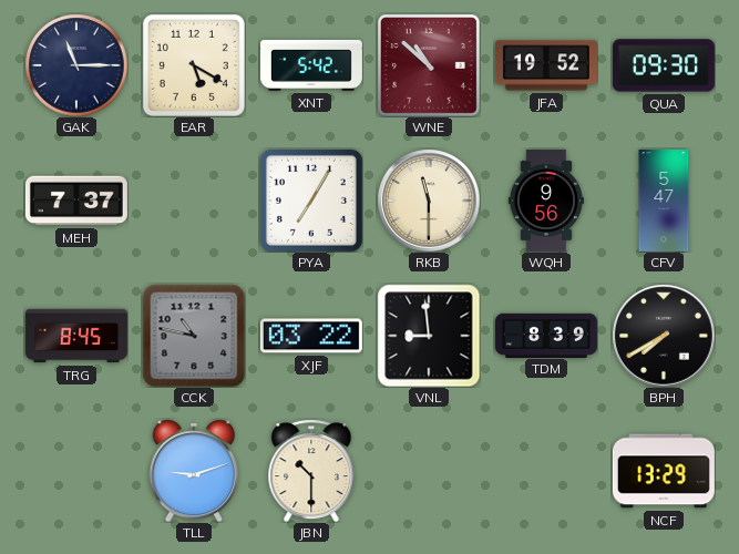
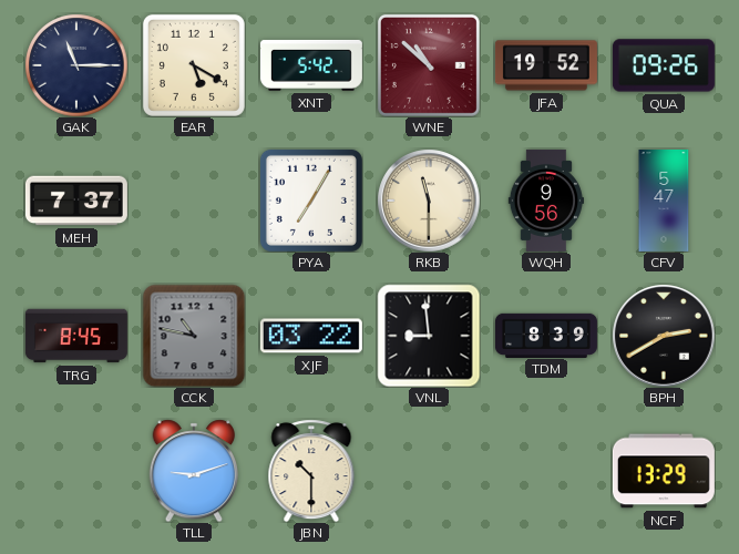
QUA: 09:30 -> 09:26 (664, 65)
BPH: 7:40 -> 2:40 (664, 336)
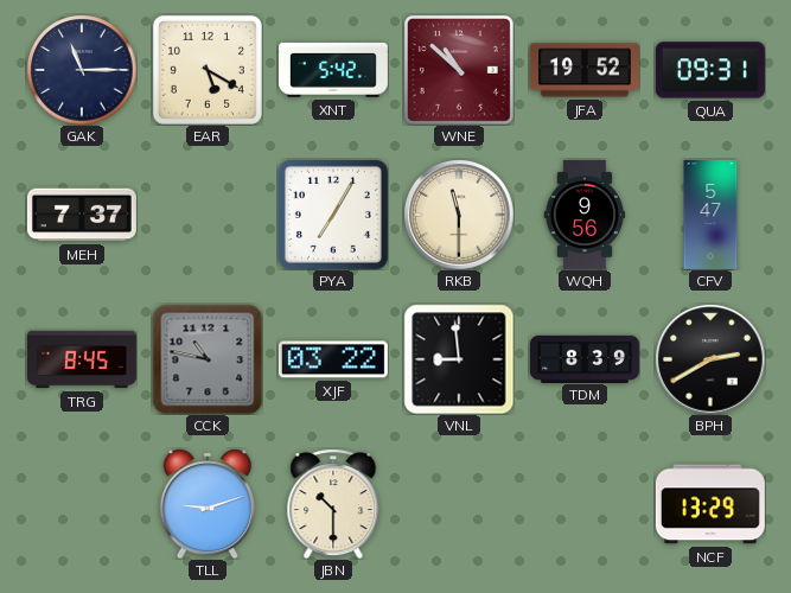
QUA: 09:26 -> 09:31 (710, 70)
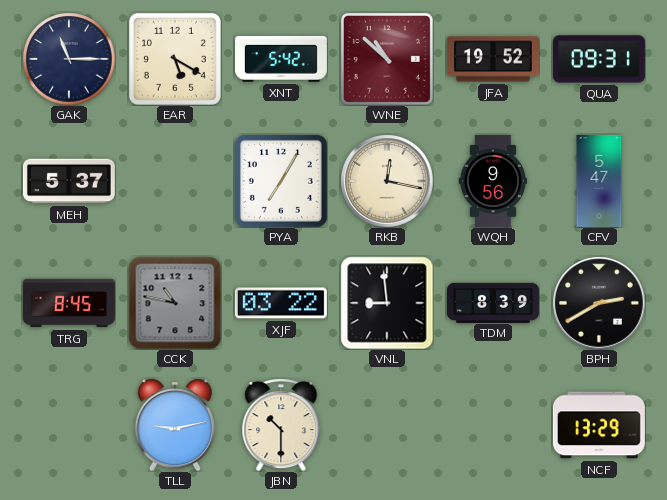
MEH: 7:37 -> 5:37 (69, 181)
RKB: 11:30 -> 12:17 (387, 181)
TLL: 9:12 -> 9:13 (174, 425)
